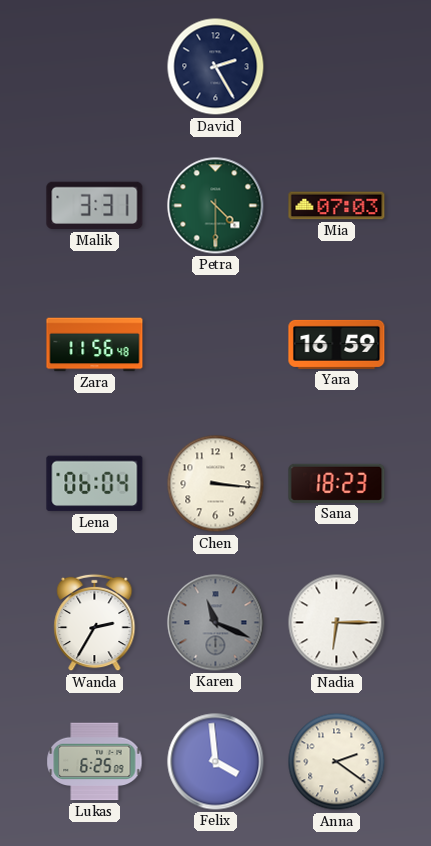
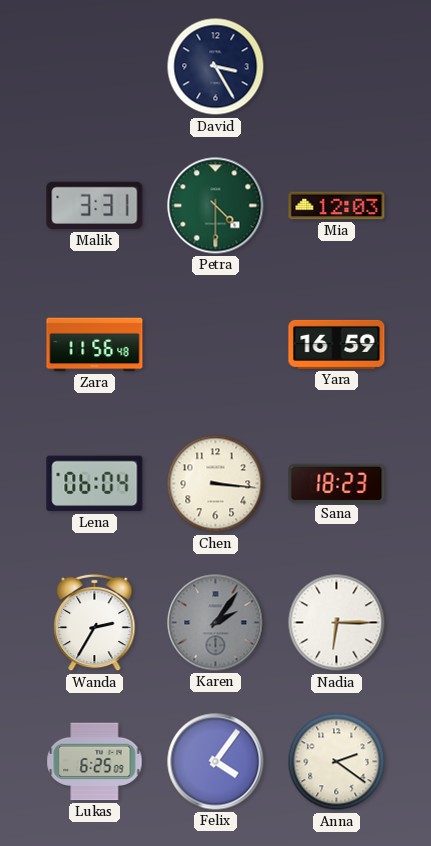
David: 2:25 -> 3:25 (216, 67)
Mia: 07:03 -> 12:03 (337, 206)
Karen: 11:19 -> 2:06 (216, 623)
Felix: 3:59 -> 4:06 (216, 762)
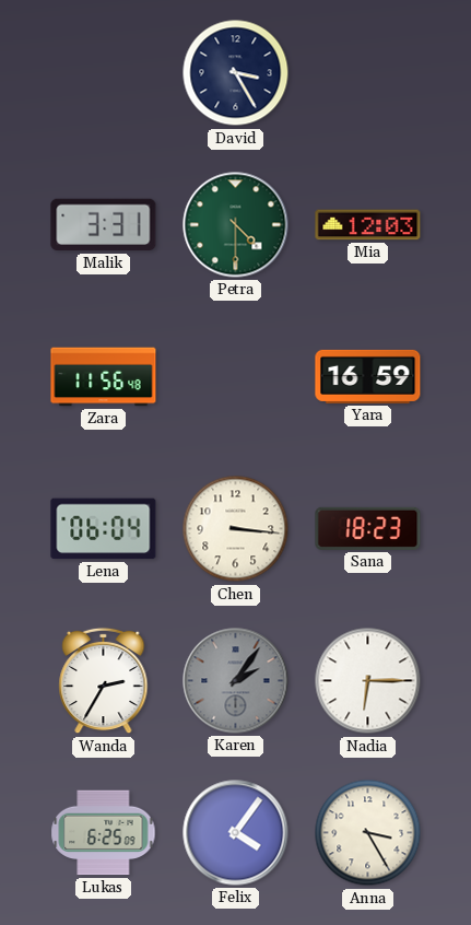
Anna: 2:21 -> 3:25 (368, 833)
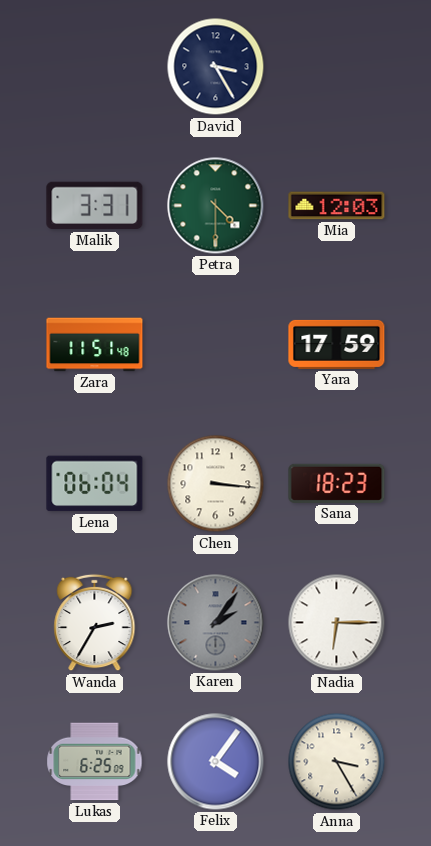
Zara: 11:56 -> 11:51 (95, 345)
Yara: 16:59 -> 17:59 (337, 344)
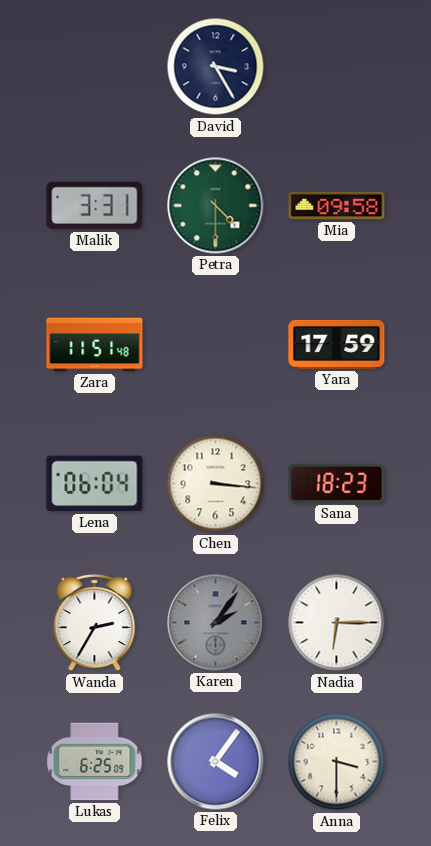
Mia: 12:03 -> 09:58 (337, 206)
Anna: 3:25 -> 3:30 (337, 762)
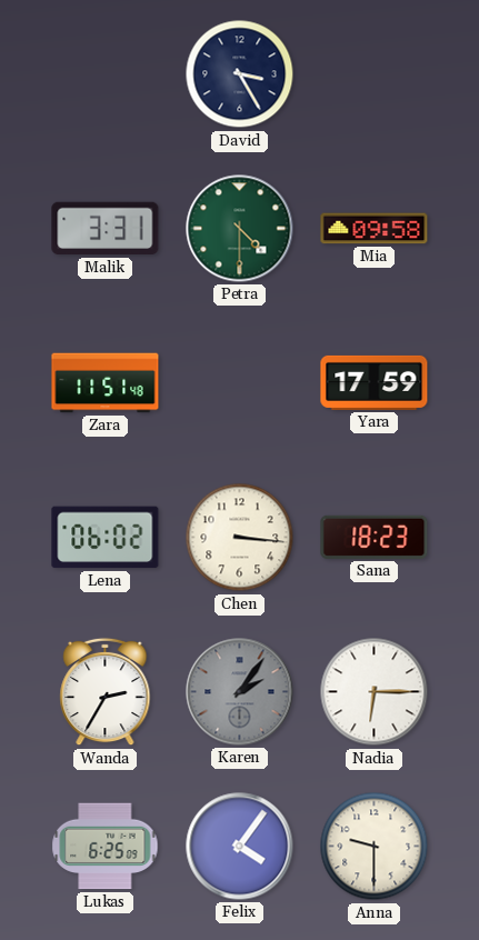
Lena: 06:04 -> 06:02 (106, 538)
Anna: 3:30 -> 9:30 (375, 847)
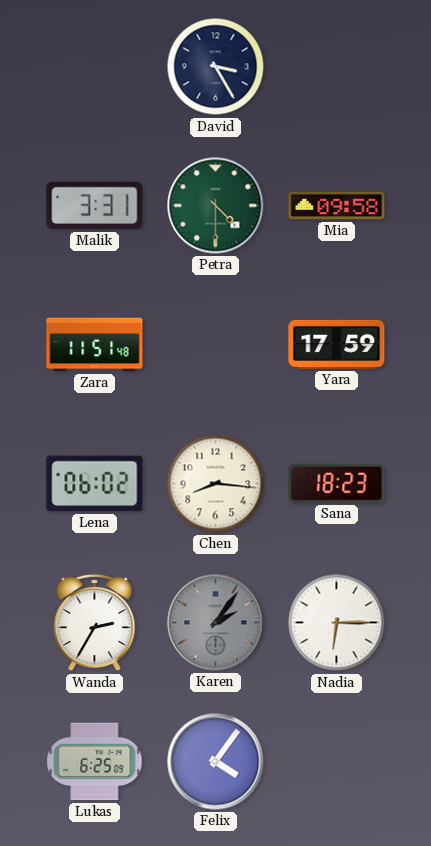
Chen: 3:16 -> 8:16 (216, 484)
Anna: 9:30 -> none (375, 847)
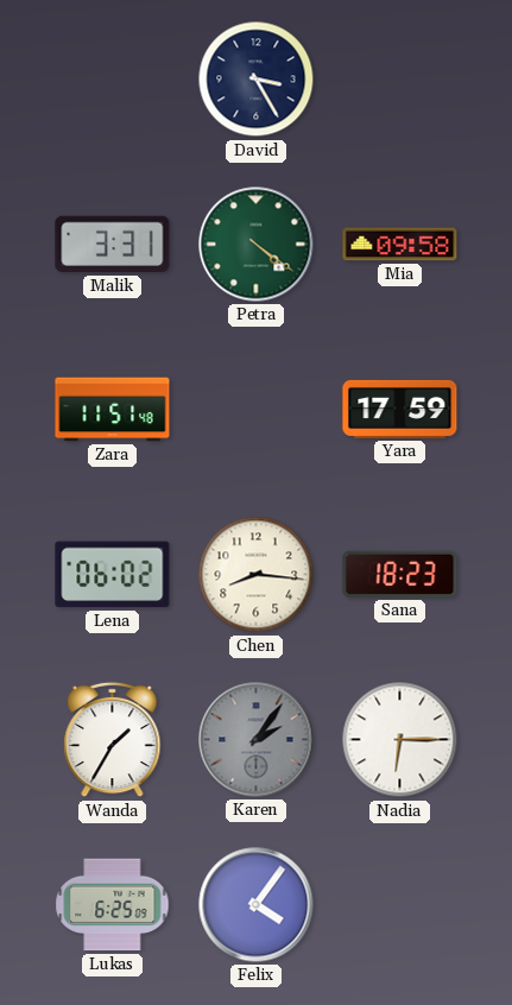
Petra: 4:30 -> 4:21 (257, 245)
Wanda: 2:35 -> 1:35 (113, 740)
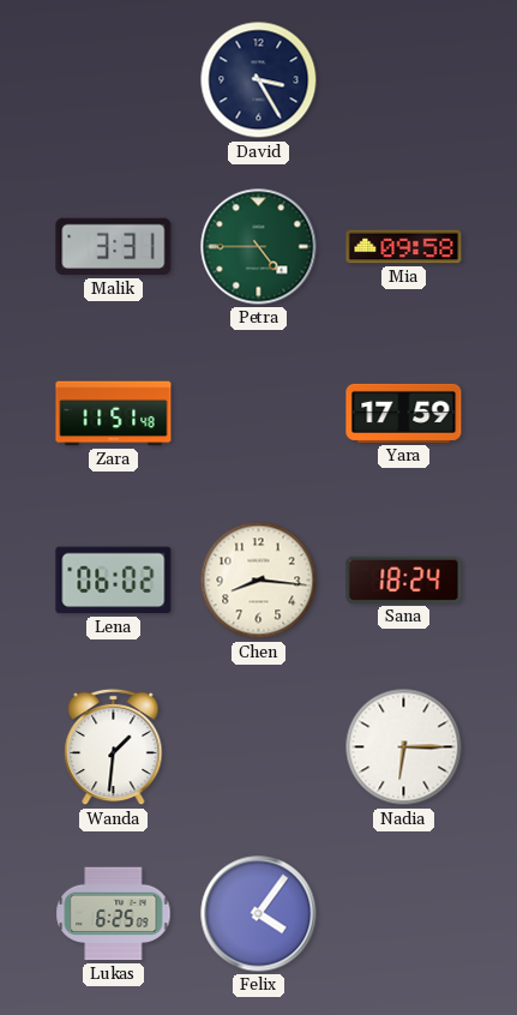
Petra: 4:21 -> 4:45 (259, 247)
Sana: 18:23 -> 18:24 (404, 579)
Wanda: 1:35 -> 1:31 (114, 747)
Karen: 2:06 -> none (257, 740)
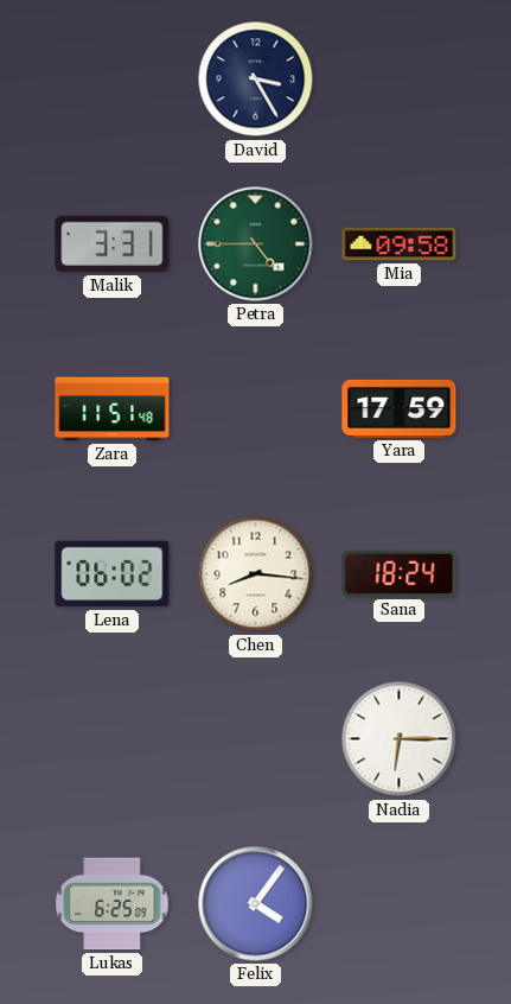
Wanda: 1:31 -> none (114, 747)
